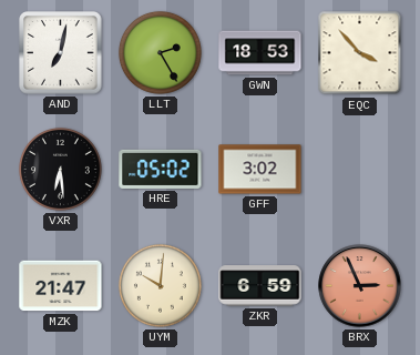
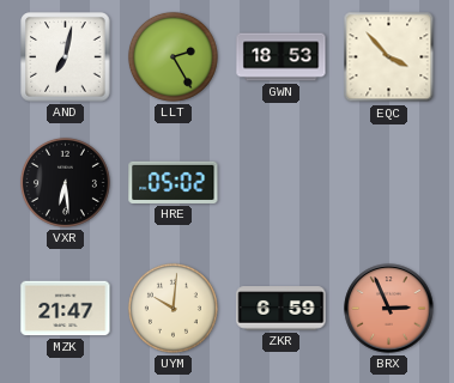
GFF: 3:02 -> none (260, 170)
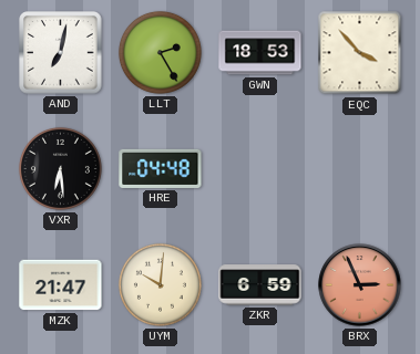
HRE: 05:02 -> 04:48 (161, 168)
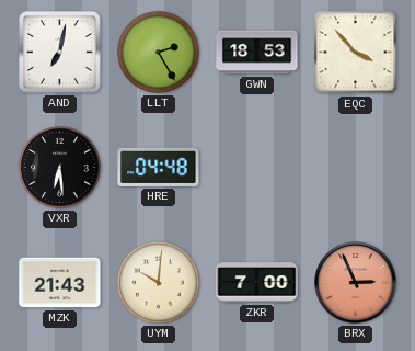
MZK: 21:47 -> 21:43 (60, 283)
ZKR: 6:59 -> 7:00 (257, 283)
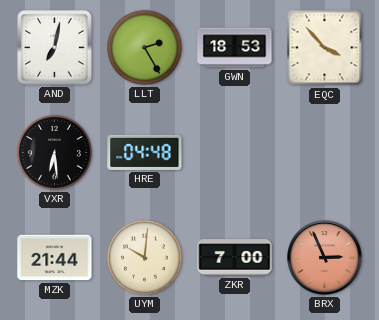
MZK: 21:43 -> 21:44 (55, 258)
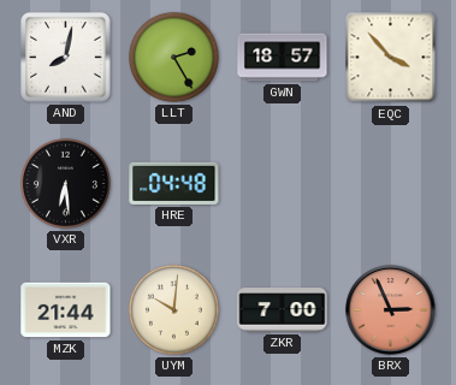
AND: 7:02 -> 8:02 (66, 58)
GWN: 18:53 -> 18:57 (283, 58)
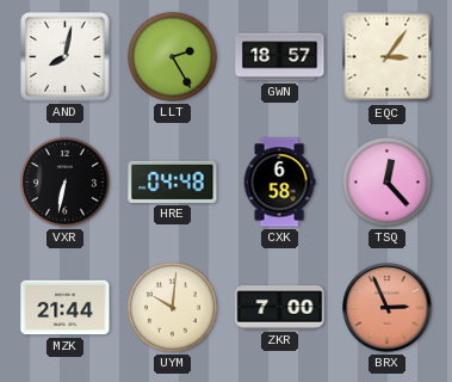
EQC: 3:53 -> 3:06 (388, 57)
VXR: 6:29 -> 6:32 (64, 181)
CXK: none -> 6:58 (279, 183)
TSQ: none -> 12:23 (386, 181)
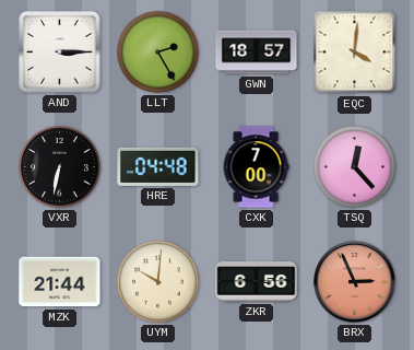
AND: 8:02 -> 3:15 (60, 52)
EQC: 3:06 -> 4:01 (355, 52)
CXK: 6:58 -> 7:00 (256, 167)
ZKR: 7:00 -> 6:56 (257, 282)
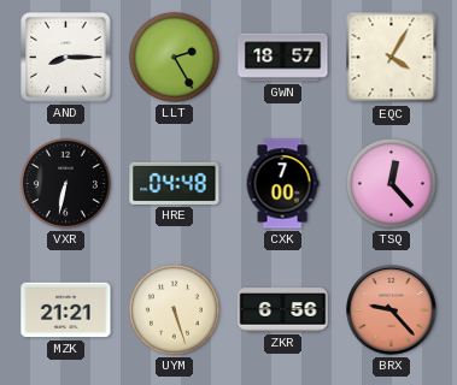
AND: 3:15 -> 8:15 (66, 58)
EQC: 4:01 -> 4:05 (392, 58)
MZK: 21:44 -> 21:21 (66, 310)
UYM: 10:01 -> 5:27 (174, 309)
BRX: 2:56 -> 9:23 (392, 310)
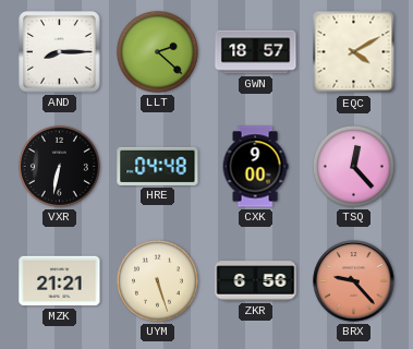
LLT: 2:25 -> 2:22 (157, 51)
EQC: 4:05 -> 4:10 (354, 52)
CXK: 7:00 -> 9:00 (255, 167)
